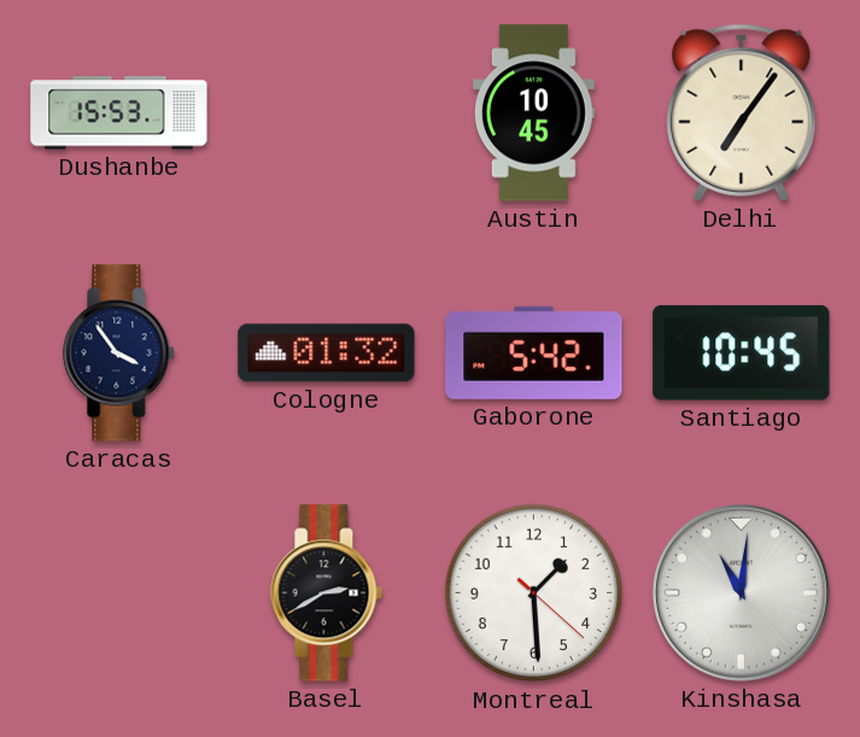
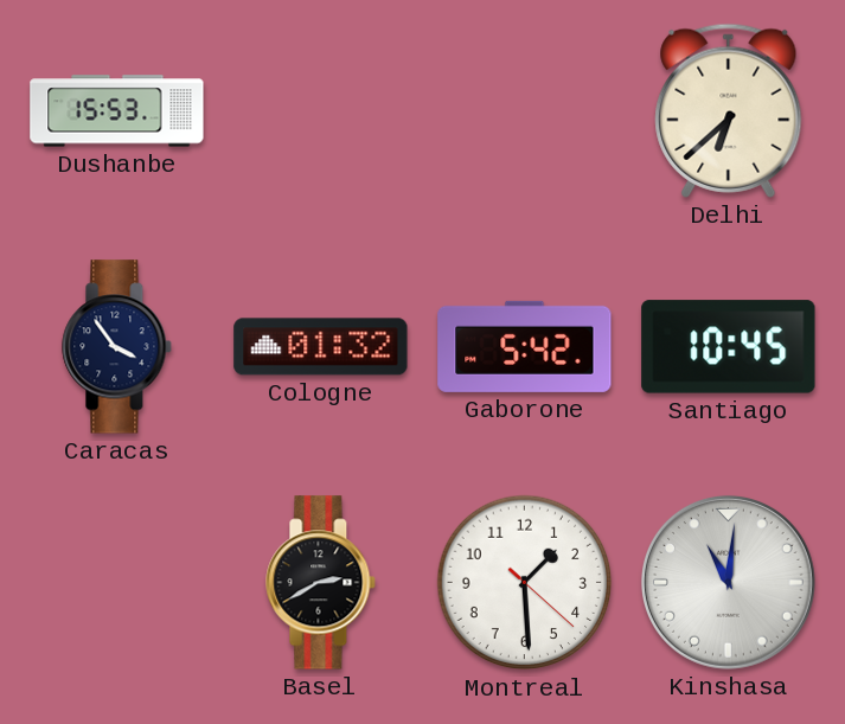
Austin: 10:45 -> none (533, 113)
Delhi: 7:06 -> 6:38 (729, 110)
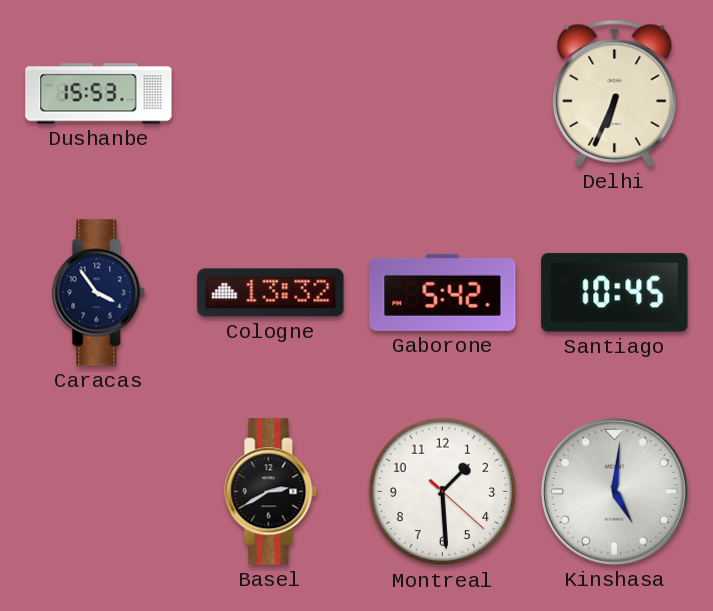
Delhi: 6:38 -> 6:34 (615, 93)
Cologne: 01:32 -> 13:32 (271, 293)
Kinshasa: 11:01 -> 5:01 (614, 491)
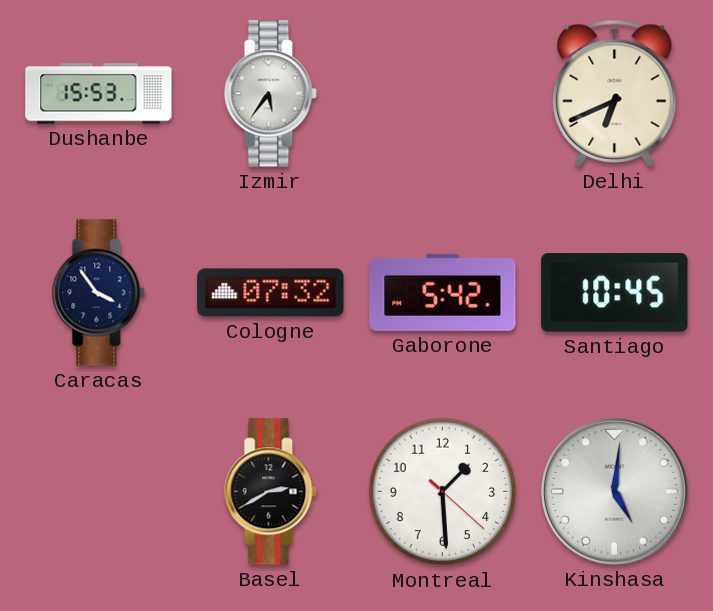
Izmir: none -> 5:36 (271, 94)
Delhi: 6:34 -> 6:41 (615, 93)
Cologne: 13:32 -> 07:32 (271, 293)
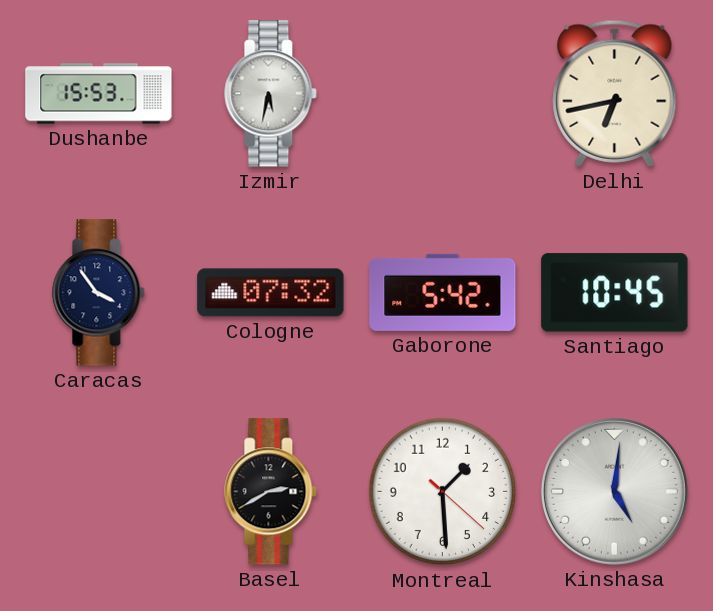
Izmir: 5:36 -> 5:32 (271, 94)
Delhi: 6:41 -> 6:43 (615, 93)
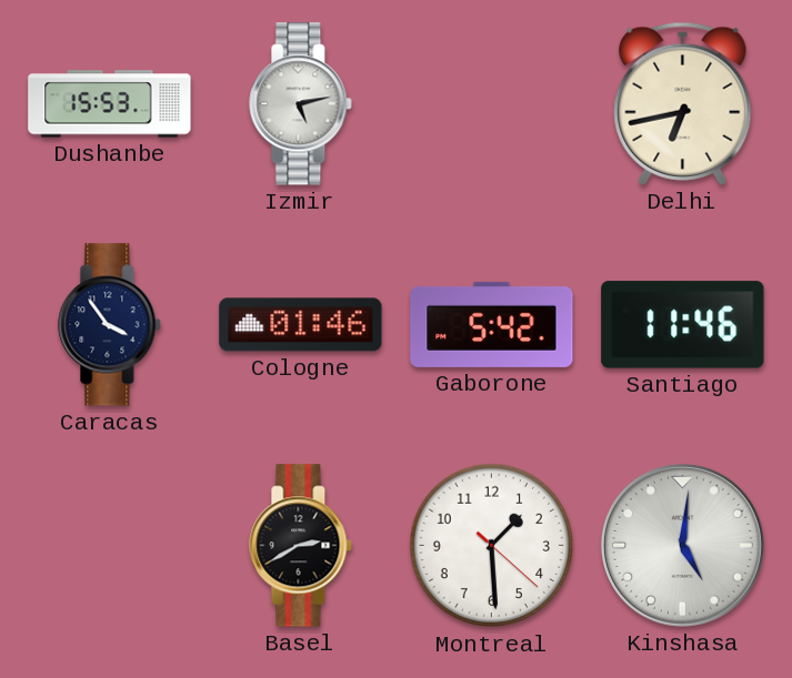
Izmir: 5:32 -> 5:13 (301, 104)
Cologne: 07:32 -> 01:46 (301, 325)
Santiago: 10:45 -> 11:46 (683, 325)
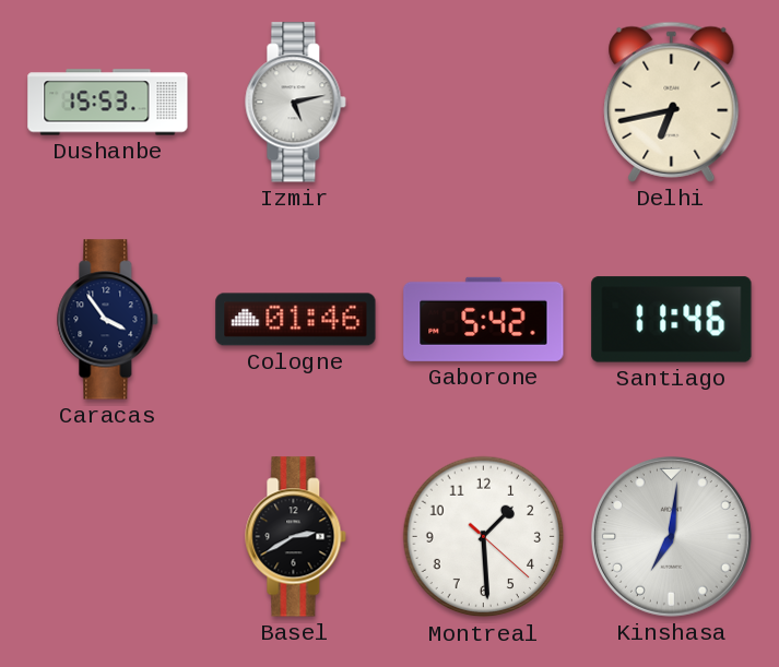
Kinshasa: 5:01 -> 7:01 (671, 536)
